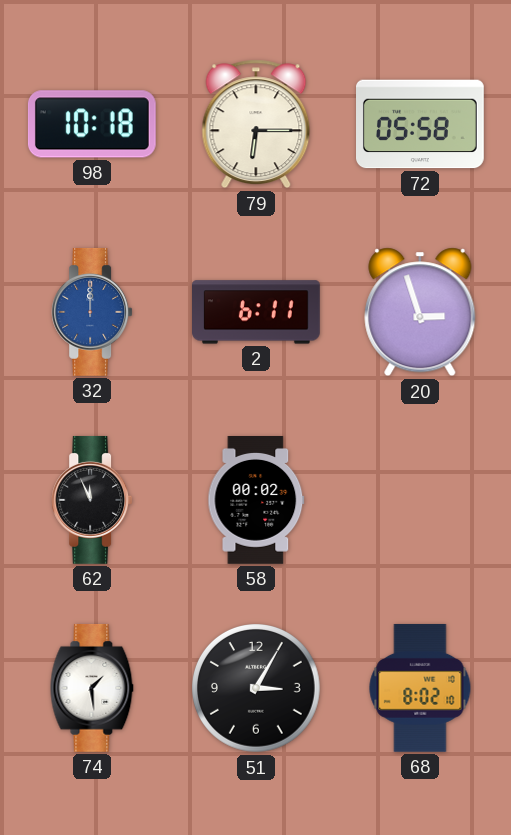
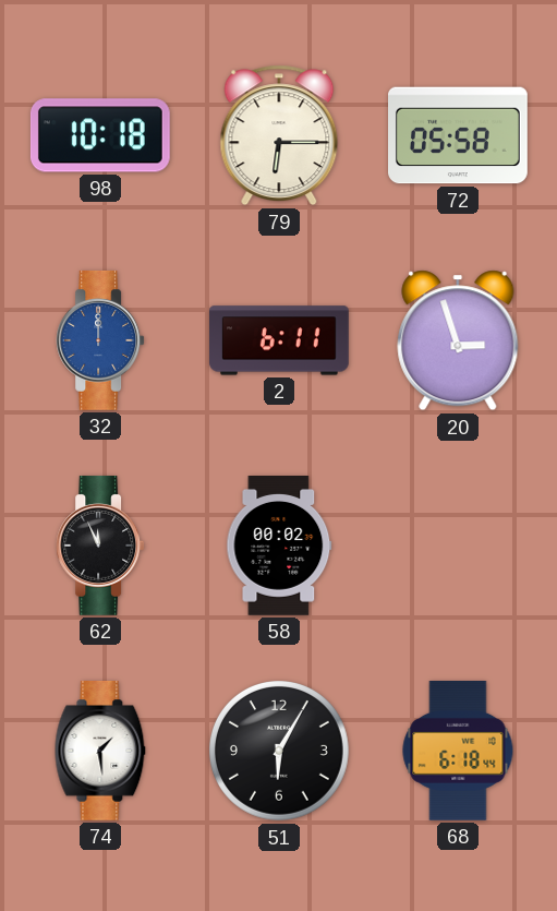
51: 3:05 -> 6:05 (280, 752)
68: 8:02 -> 6:18 (458, 751)
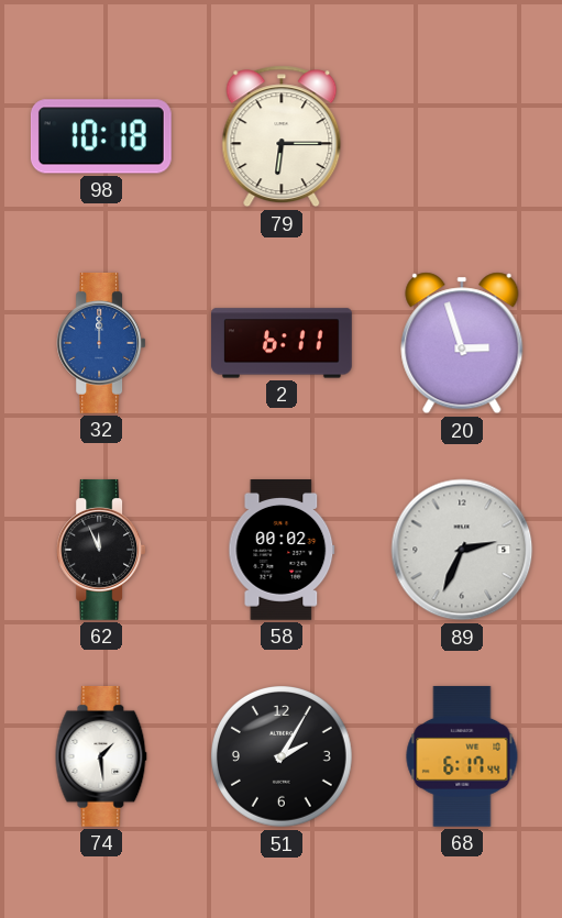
72: 05:58 -> none (459, 135)
89: none -> 2:34 (462, 550)
51: 6:05 -> 2:05 (283, 757)
68: 6:18 -> 6:17 (462, 756)
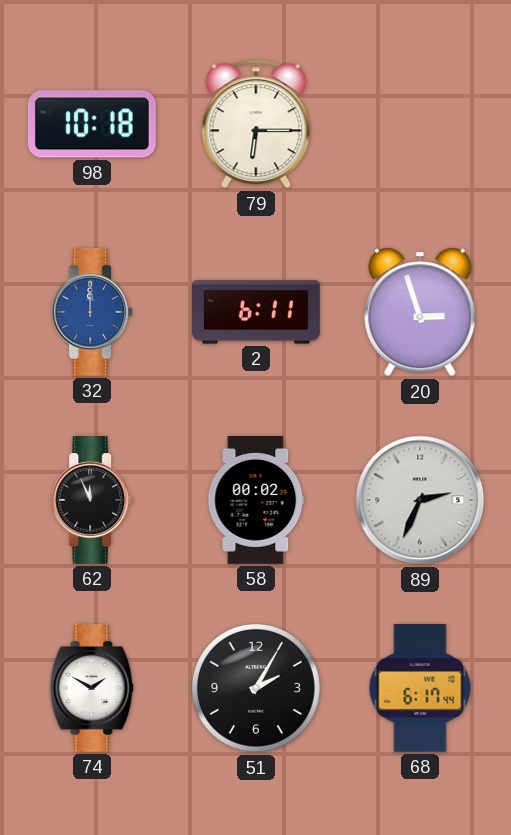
74: 1:29 -> 1:50 (92, 688)
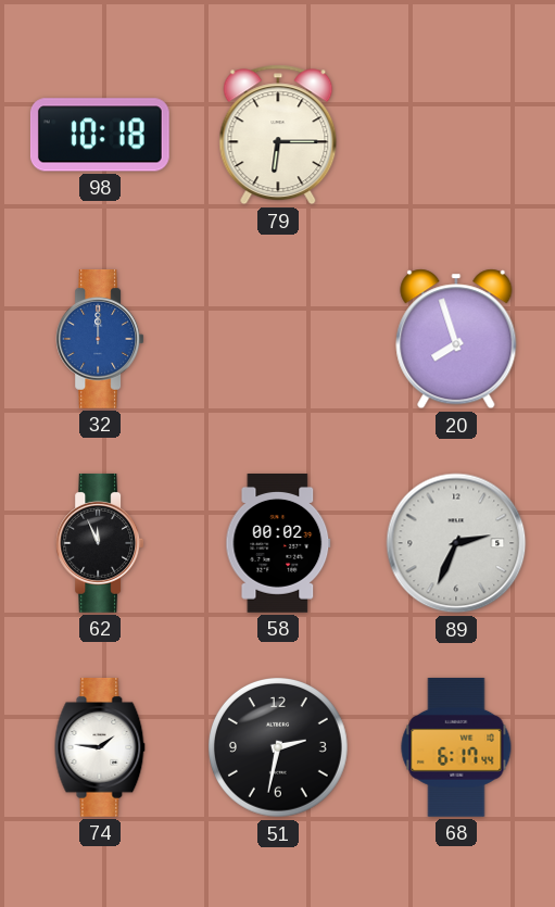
2: 6:11 -> none (257, 312)
20: 2:57 -> 7:57 (456, 339)
74: 1:50 -> 1:46 (100, 747)
51: 2:05 -> 2:32 (279, 748)
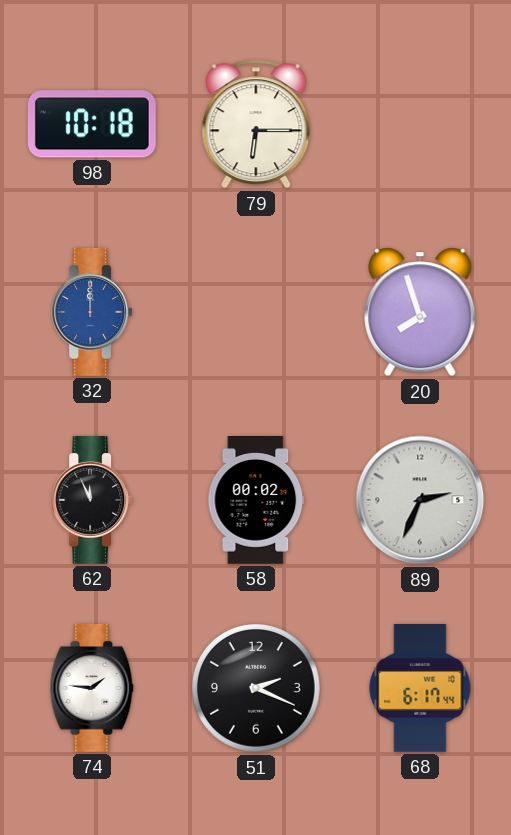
51: 2:32 -> 2:19 (257, 689)
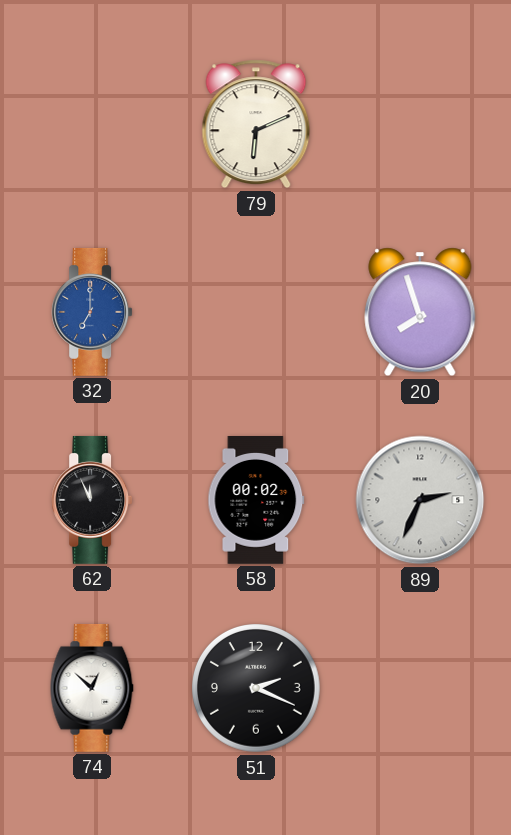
98: 10:18 -> none (92, 124)
79: 6:15 -> 6:11 (256, 124)
32: 12:00 -> 7:00 (92, 312)
74: 1:46 -> 12:52 (92, 688)
68: 6:17 -> none (420, 688)
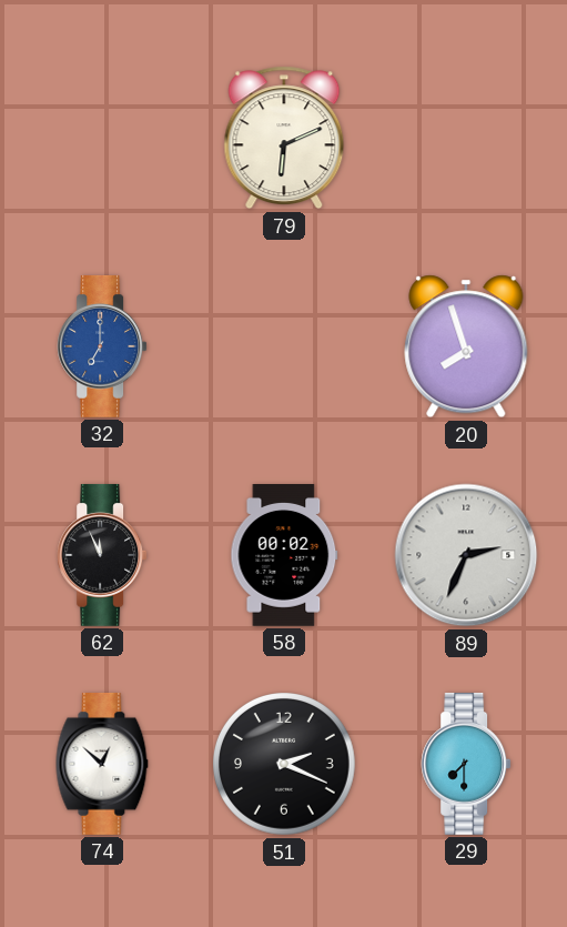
29: none -> 7:30 (466, 764)
